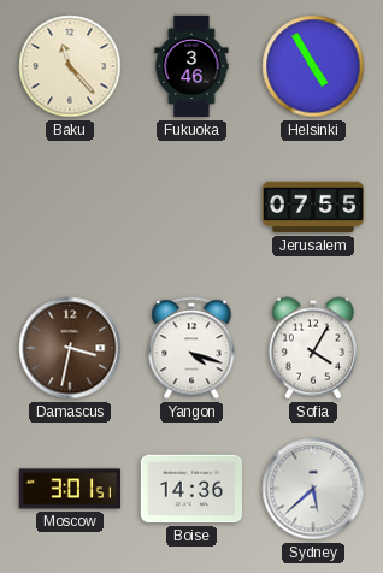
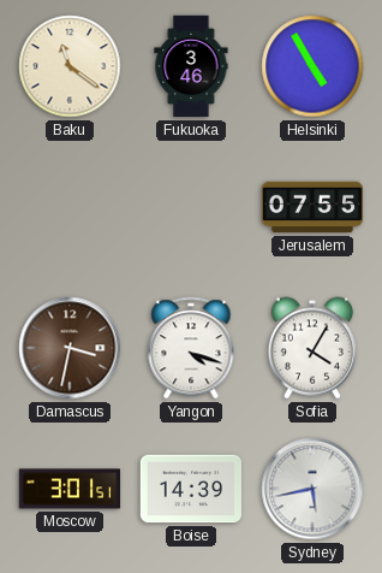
Baku: 11:23 -> 11:21 (70, 66)
Boise: 14:36 -> 14:39 (191, 489)
Sydney: 5:38 -> 5:43 (312, 489)
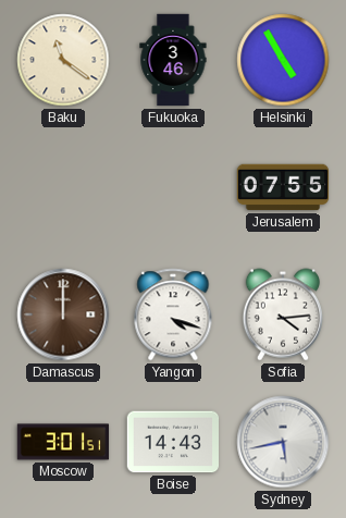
Damascus: 3:32 -> 12:00 (63, 314)
Sofia: 4:05 -> 4:14 (282, 314)
Boise: 14:39 -> 14:43 (173, 442)
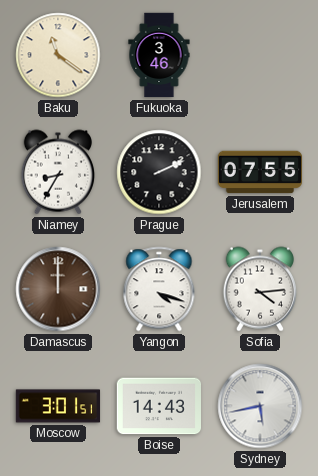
Helsinki: 4:55 -> none (283, 60)
Niamey: none -> 8:35 (57, 172)
Prague: none -> 2:11 (159, 172)
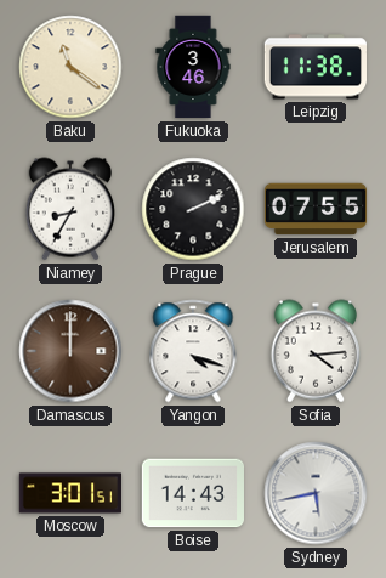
Leipzig: none -> 11:38 (314, 67)
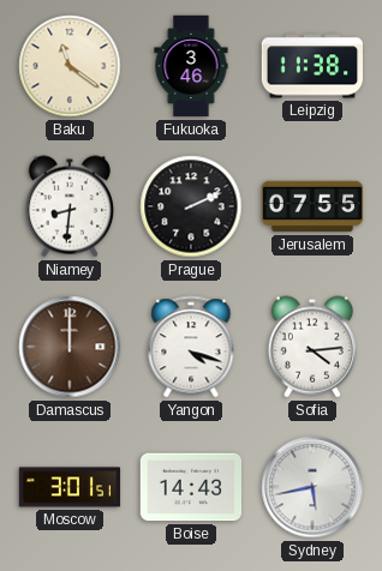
Niamey: 8:35 -> 8:31 (68, 206)
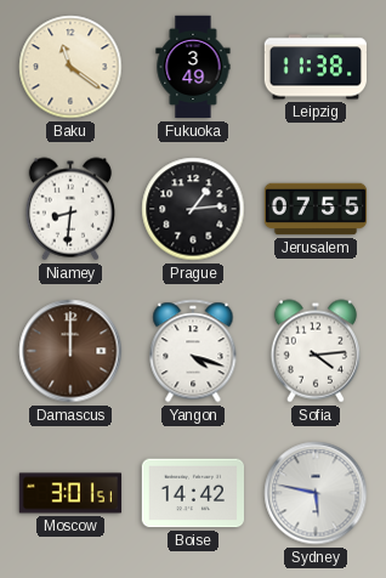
Fukuoka: 3:46 -> 3:49 (193, 67)
Prague: 2:11 -> 1:14 (193, 209)
Boise: 14:43 -> 14:42 (193, 493)
Sydney: 5:43 -> 5:47 (316, 493)
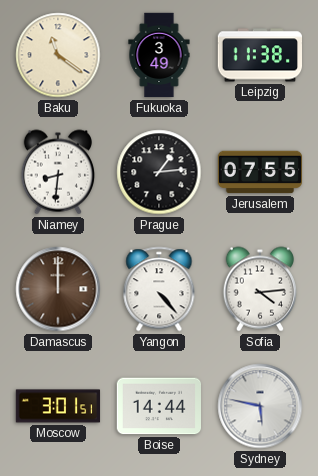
Yangon: 4:18 -> 4:23 (159, 289)
Boise: 14:42 -> 14:44 (159, 406)
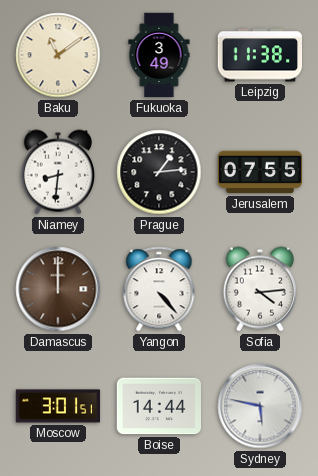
Baku: 11:21 -> 11:09 (58, 55)
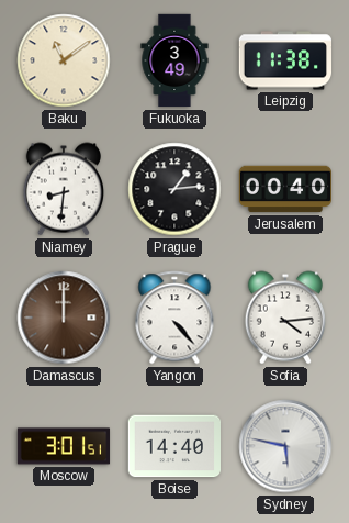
Jerusalem: 07:55 -> 00:40 (285, 189)
Boise: 14:44 -> 14:40 (174, 446)
